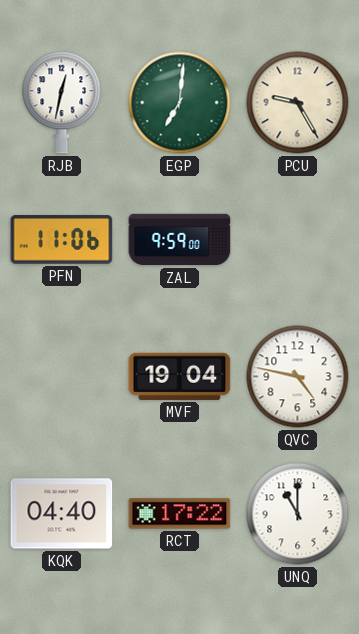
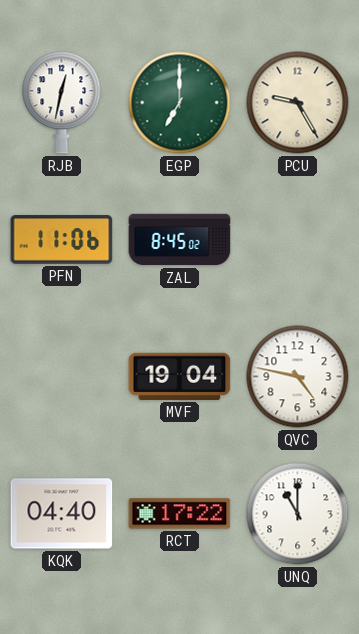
EGP: 7:01 -> 7:00 (180, 103)
ZAL: 9:59 -> 8:45 (180, 240)
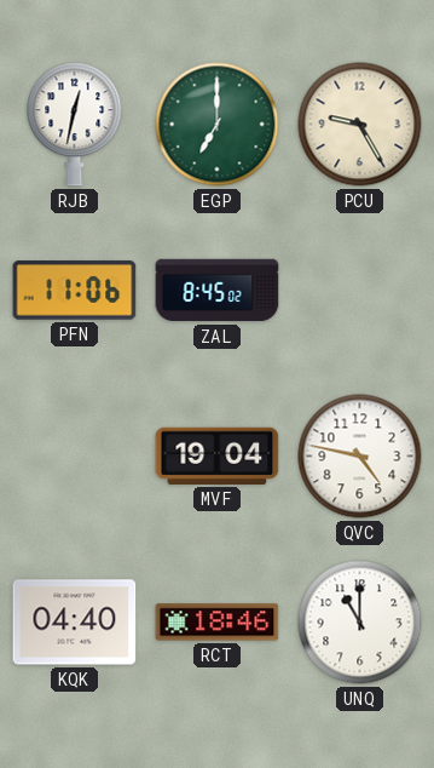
RCT: 17:22 -> 18:46 (218, 623)
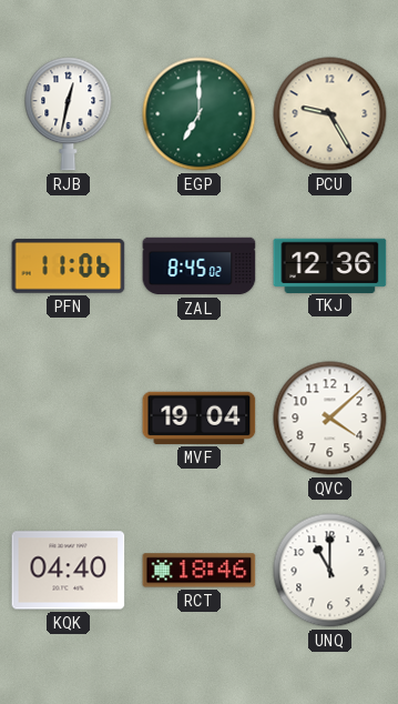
TKJ: none -> 12:36 (330, 265)
QVC: 4:47 -> 4:08 (330, 419)
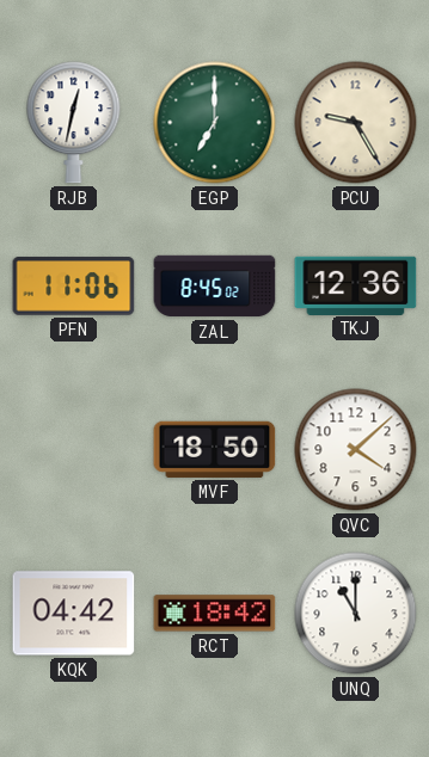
MVF: 19:04 -> 18:50 (215, 449)
KQK: 04:40 -> 04:42 (74, 614)
RCT: 18:46 -> 18:42 (215, 614)
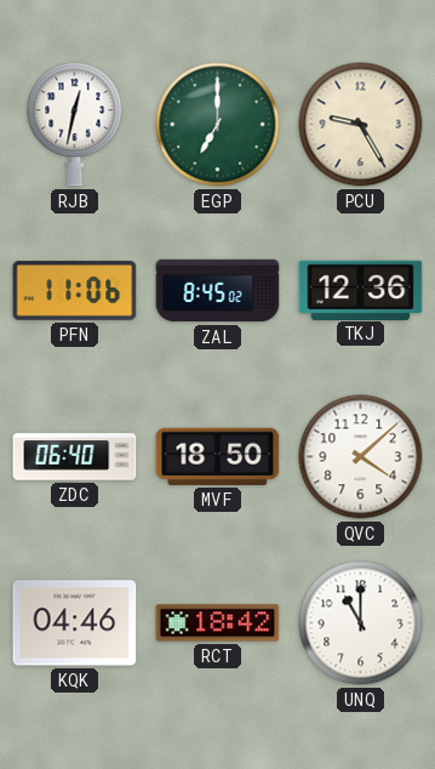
ZDC: none -> 06:40 (75, 457)
KQK: 04:42 -> 04:46 (75, 623)
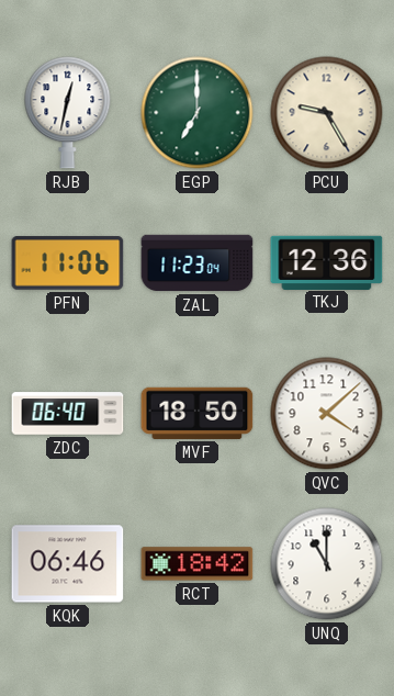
ZAL: 8:45 -> 11:23 (198, 263)
KQK: 04:46 -> 06:46 (68, 564)
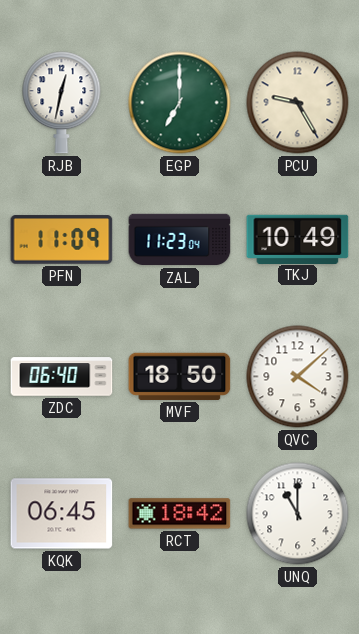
PFN: 11:06 -> 11:09 (62, 240)
TKJ: 12:36 -> 10:49 (298, 239)
KQK: 06:46 -> 06:45 (62, 514)
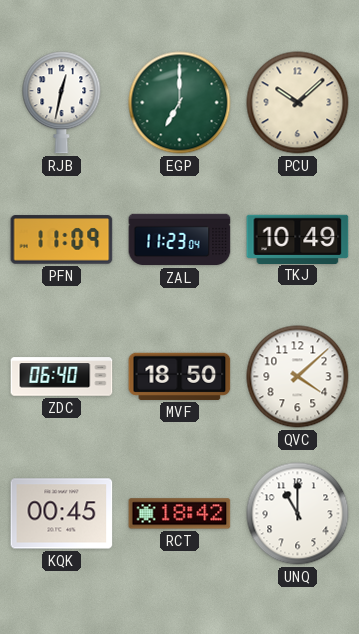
PCU: 9:25 -> 10:08 (298, 103)
KQK: 06:45 -> 00:45 (62, 514)
